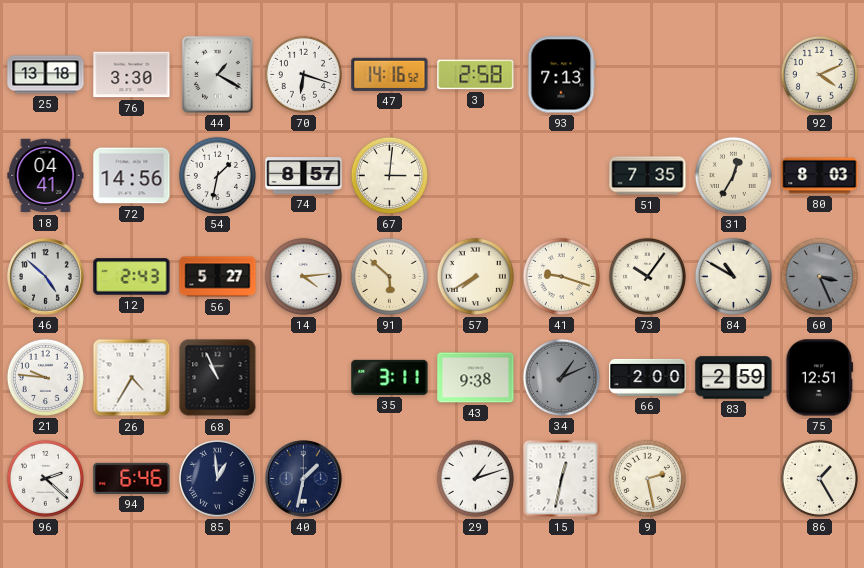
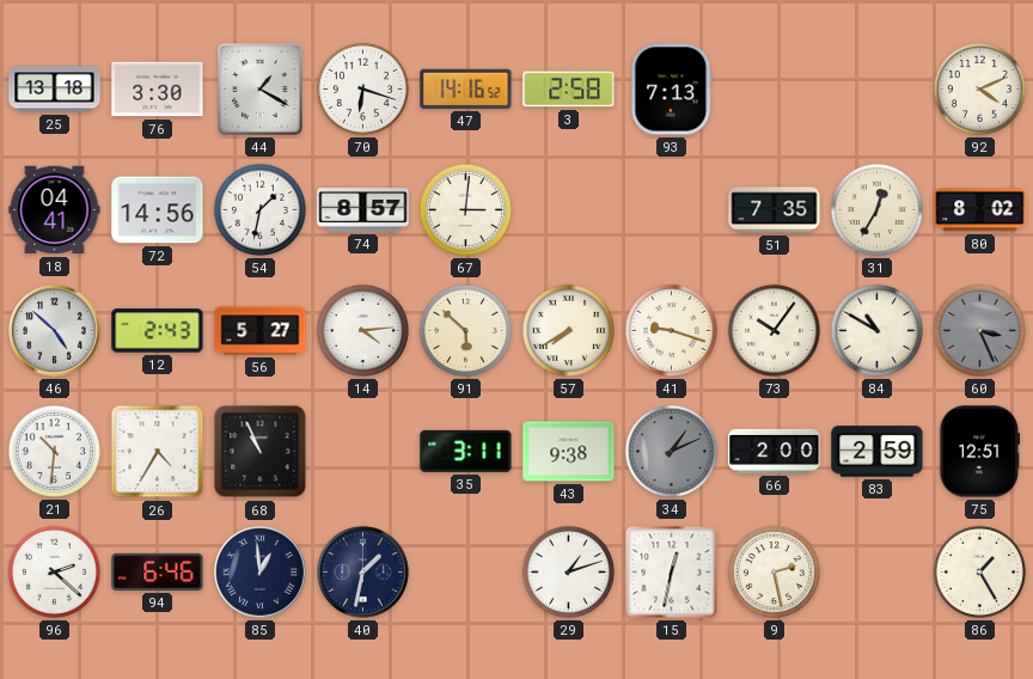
80: 8:03 -> 8:02 (980, 210)
21: 9:46 -> 10:31 (54, 451)
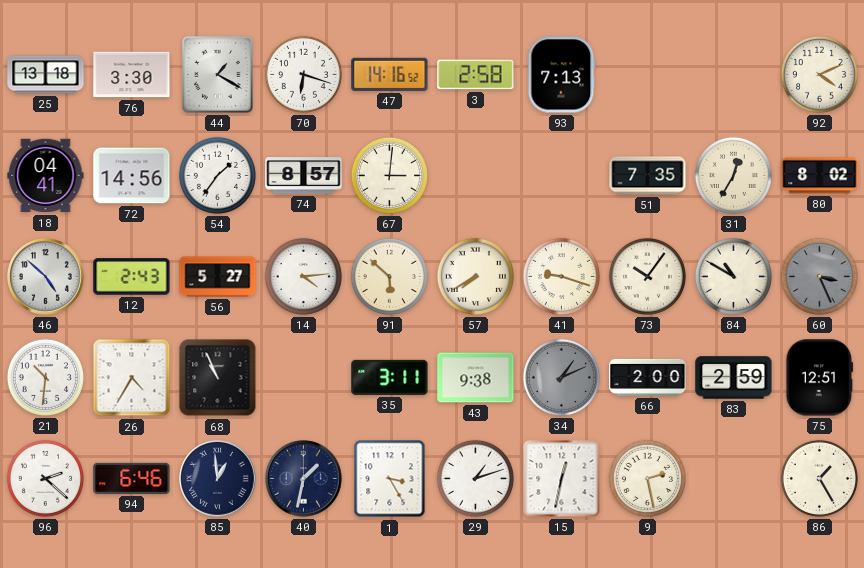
54: 1:32 -> 1:36 (217, 175)
1: none -> 3:25 (390, 479)
